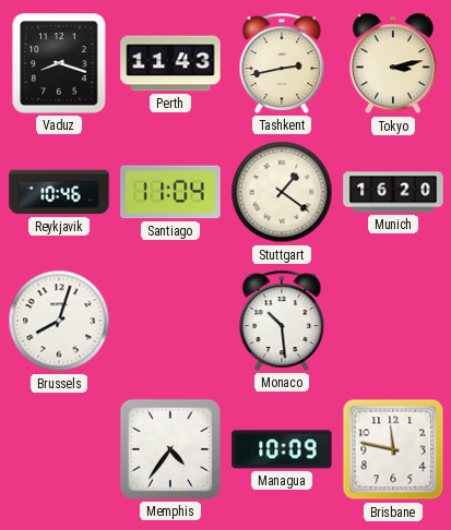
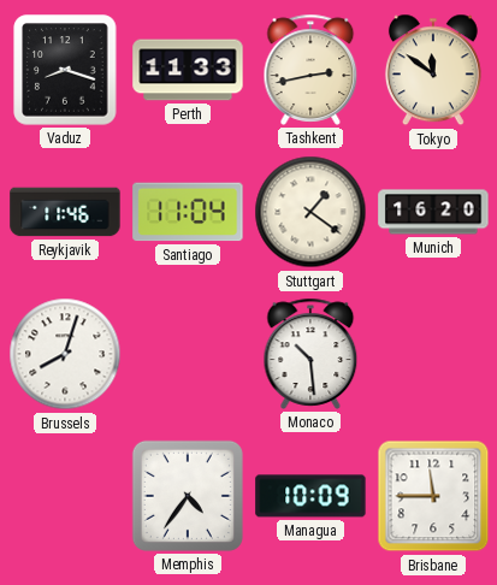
Perth: 11:43 -> 11:33 (188, 70)
Tokyo: 3:13 -> 11:51 (433, 70)
Reykjavik: 10:46 -> 11:46 (65, 212)
Brisbane: 11:47 -> 11:45 (433, 496)
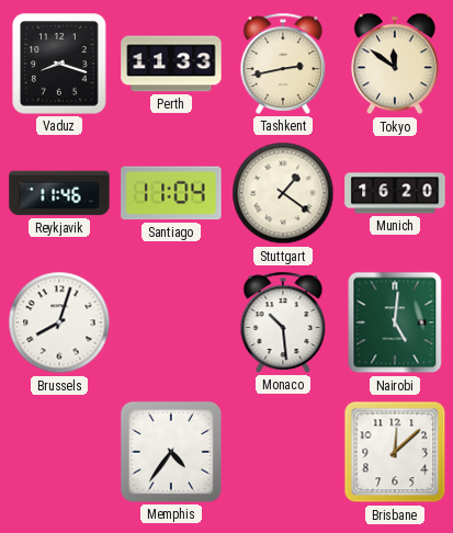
Nairobi: none -> 5:01 (395, 322)
Managua: 10:09 -> none (310, 496)
Brisbane: 11:45 -> 12:08 (395, 452)
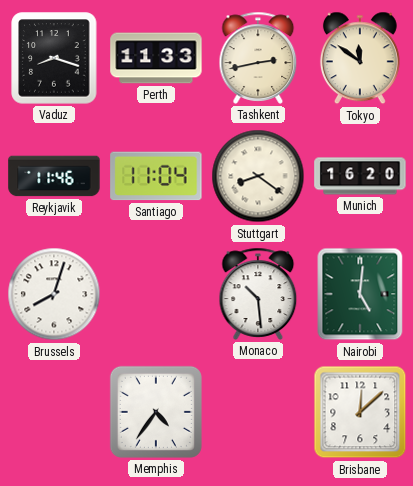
Stuttgart: 1:21 -> 8:21 (258, 176)
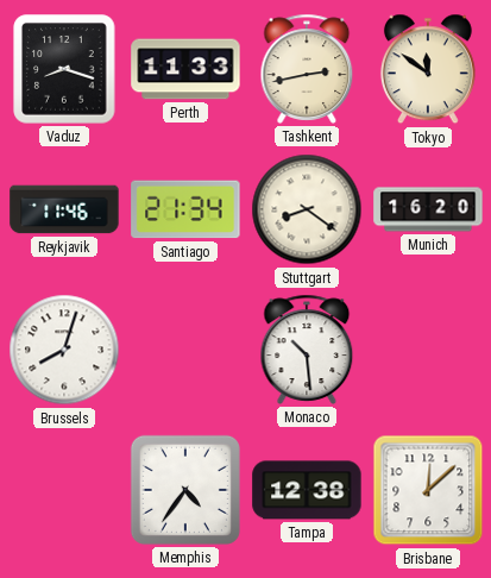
Santiago: 11:04 -> 21:34 (185, 209)
Nairobi: 5:01 -> none (360, 294)
Tampa: none -> 12:38 (307, 490)
